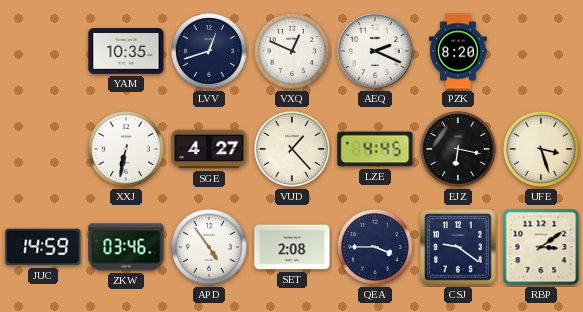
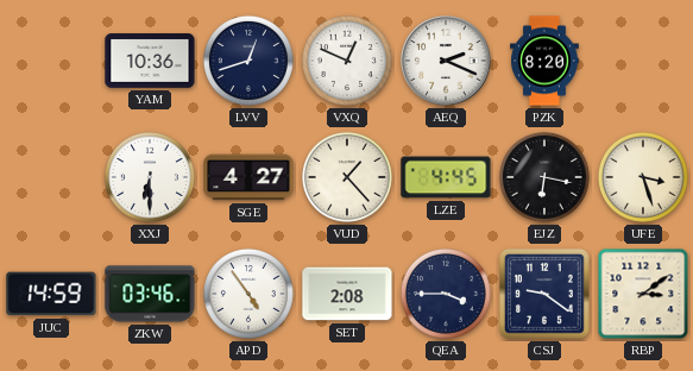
YAM: 10:35 -> 10:36 (150, 61)
XXJ: 6:32 -> 6:30 (150, 177)
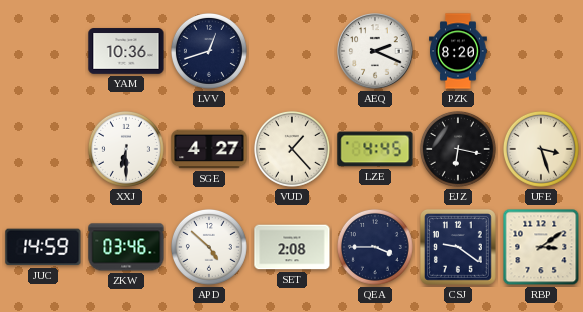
VXQ: 12:49 -> none (347, 61)
APD: 4:54 -> 4:52 (209, 247)
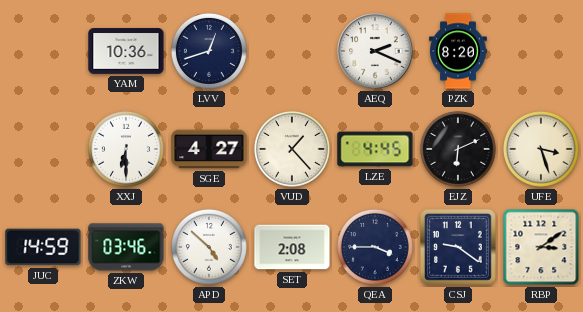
EJZ: 6:17 -> 6:11 (458, 149)
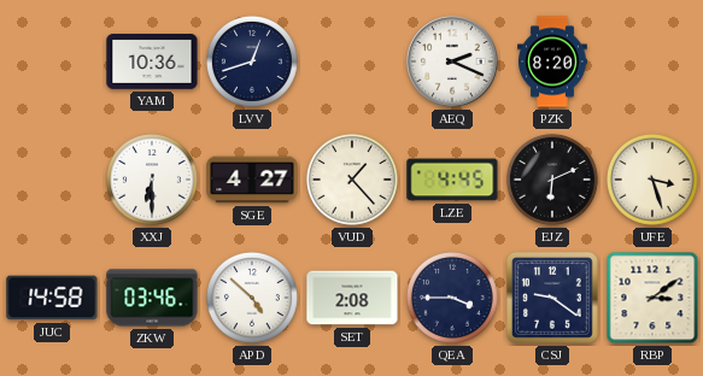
JUC: 14:59 -> 14:58 (52, 298)
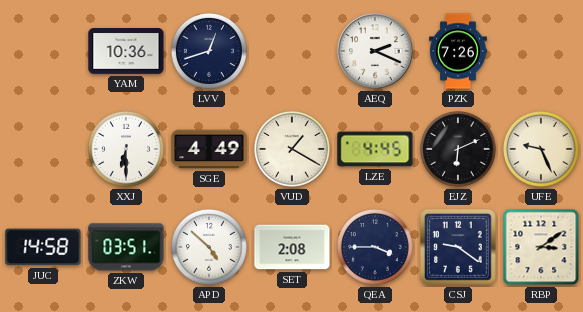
PZK: 8:20 -> 7:26 (459, 51)
SGE: 4:27 -> 4:49 (209, 149)
VUD: 1:23 -> 1:20 (292, 149)
UFE: 3:27 -> 9:26 (541, 149)
ZKW: 03:46 -> 03:51 (126, 247)
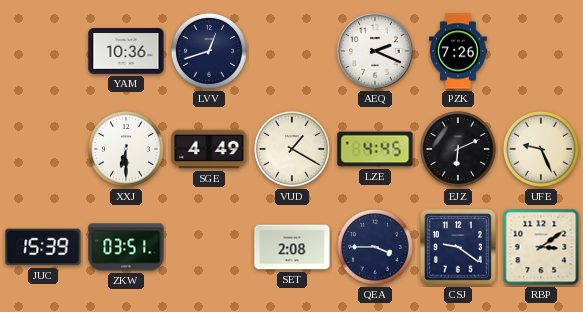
JUC: 14:58 -> 15:39 (43, 247)
APD: 4:52 -> none (209, 247)
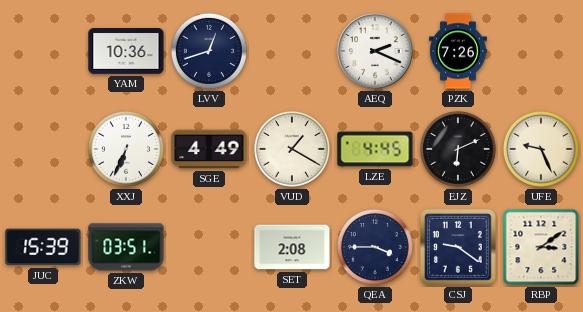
XXJ: 6:30 -> 6:34 (126, 149)
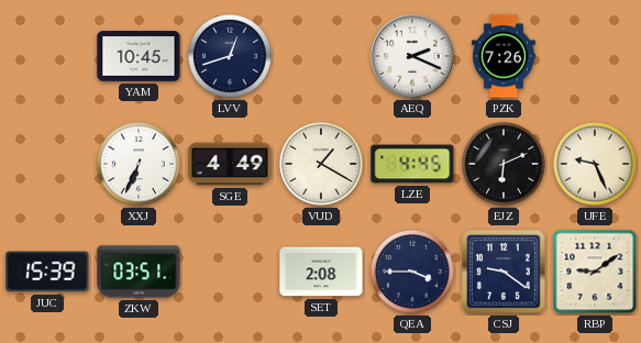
YAM: 10:36 -> 10:45 (139, 56)
RBP: 3:09 -> 9:09 (595, 272)
